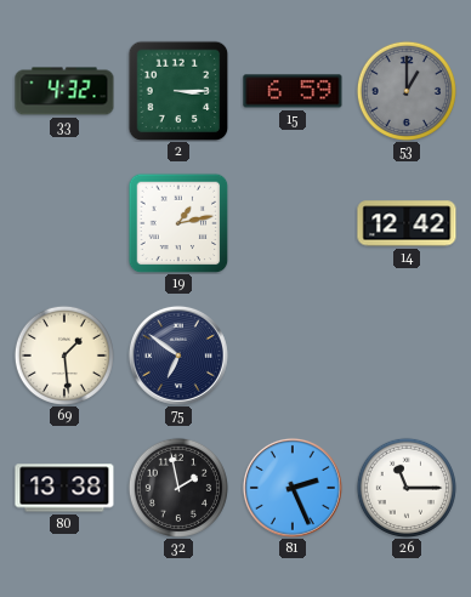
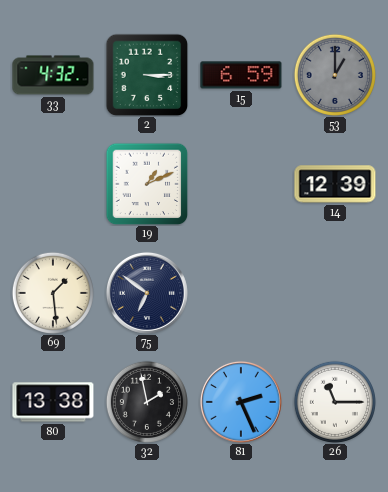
19: 1:13 -> 1:11 (147, 184)
14: 12:42 -> 12:39 (335, 184)
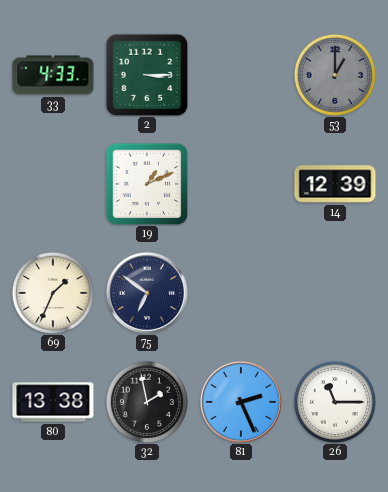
33: 4:32 -> 4:33 (53, 75)
15: 6:59 -> none (241, 75)
69: 1:29 -> 1:34 (53, 293)
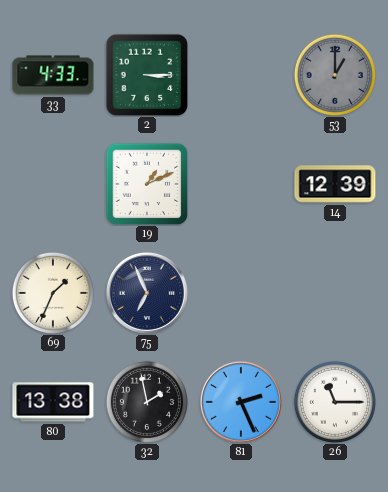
75: 6:51 -> 6:56 (147, 293)
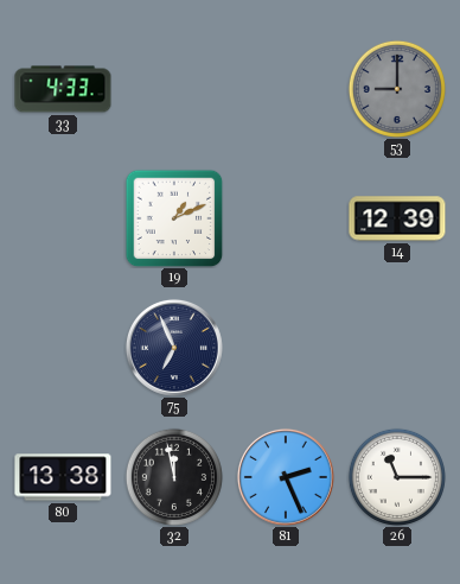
2: 3:15 -> none (147, 75)
53: 1:00 -> 9:00 (397, 89)
69: 1:34 -> none (53, 293)
32: 1:58 -> 11:58 (174, 477)
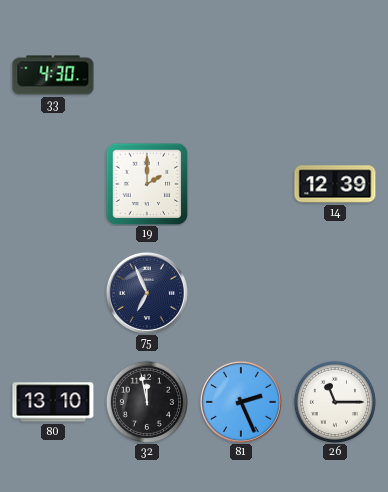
33: 4:33 -> 4:30 (53, 75)
53: 9:00 -> none (397, 89)
19: 1:11 -> 2:00 (147, 184)
80: 13:38 -> 13:10 (53, 402)
